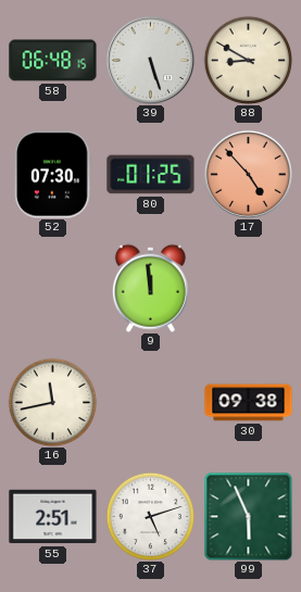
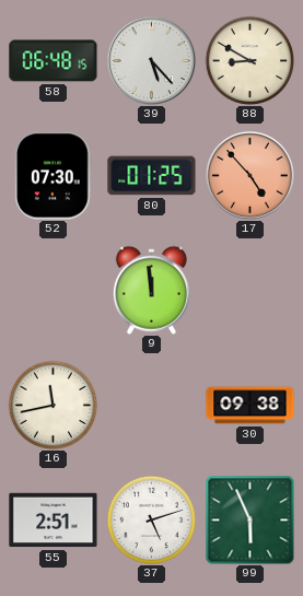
39: 5:27 -> 5:23 (151, 60)
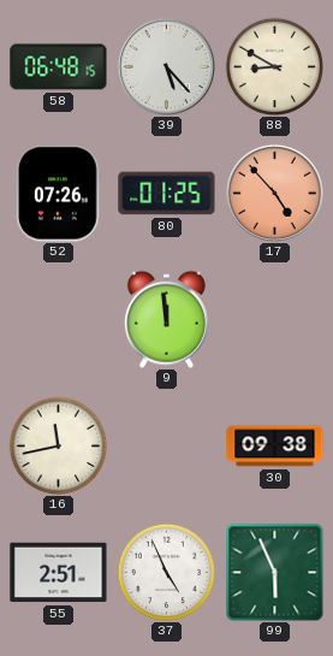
52: 07:30 -> 07:26 (59, 194)
37: 5:12 -> 4:56 (166, 572)
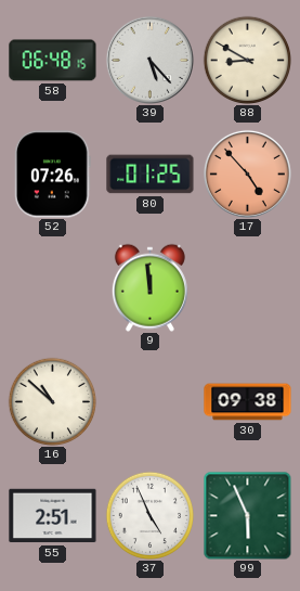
16: 11:43 -> 10:52 (52, 401)
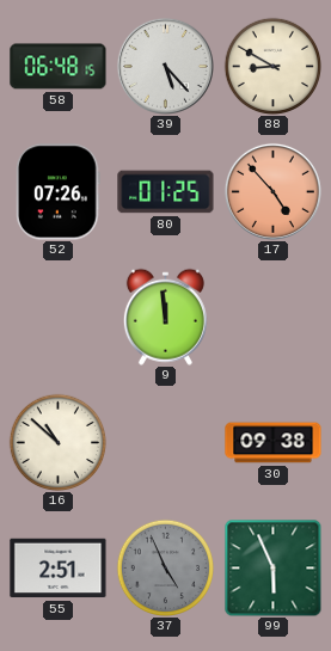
37 dial: white -> grey (165, 567)
